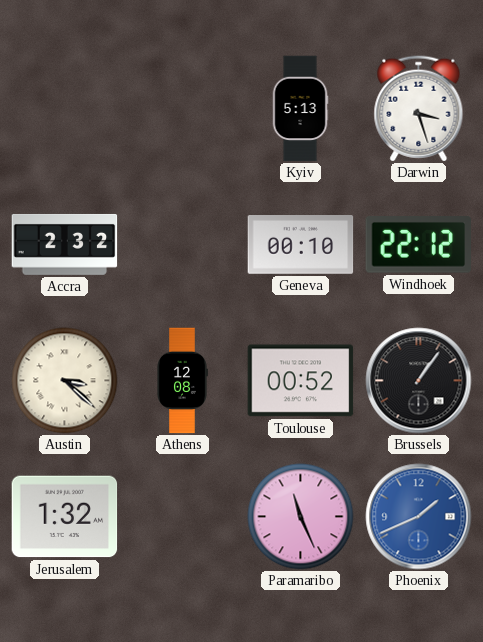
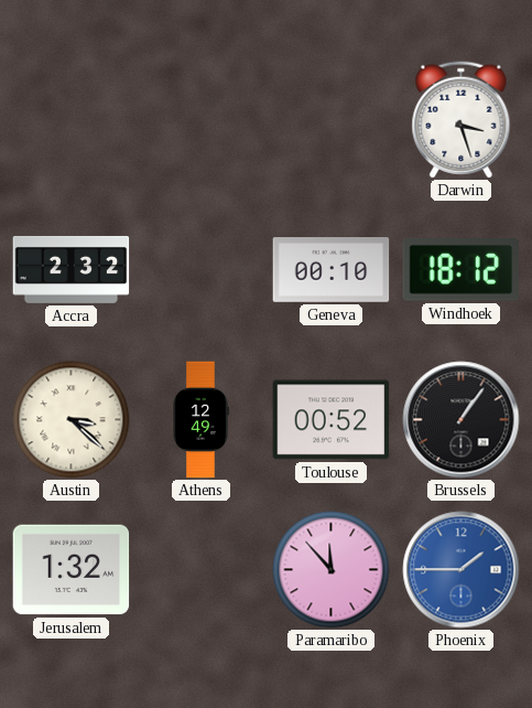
Kyiv: 5:13 -> none (300, 109)
Windhoek: 22:12 -> 18:12 (462, 270)
Athens: 12:08 -> 12:49 (200, 420)
Paramaribo: 11:26 -> 11:53 (332, 570)
Phoenix: 1:41 -> 1:45 (462, 570)
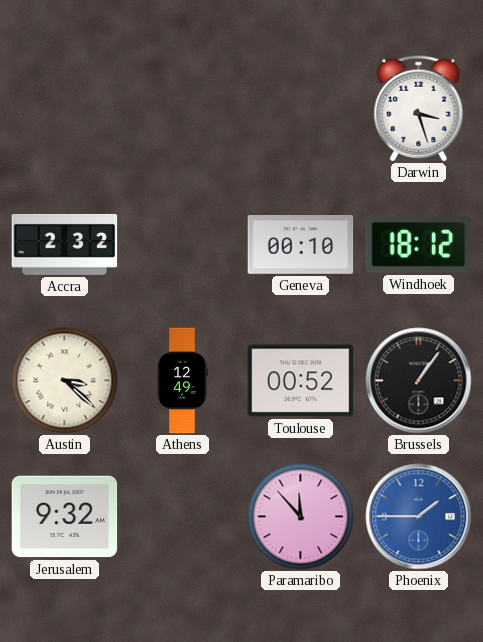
Jerusalem: 1:32 -> 9:32 (65, 517)
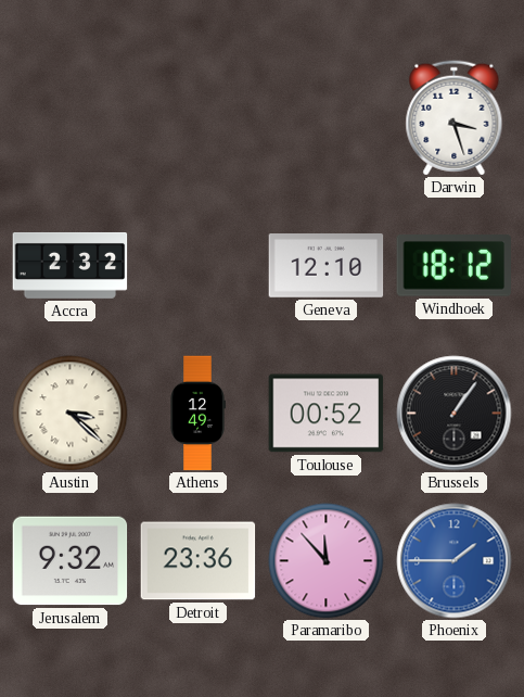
Geneva: 00:10 -> 12:10 (327, 266)
Detroit: none -> 23:36 (199, 561)
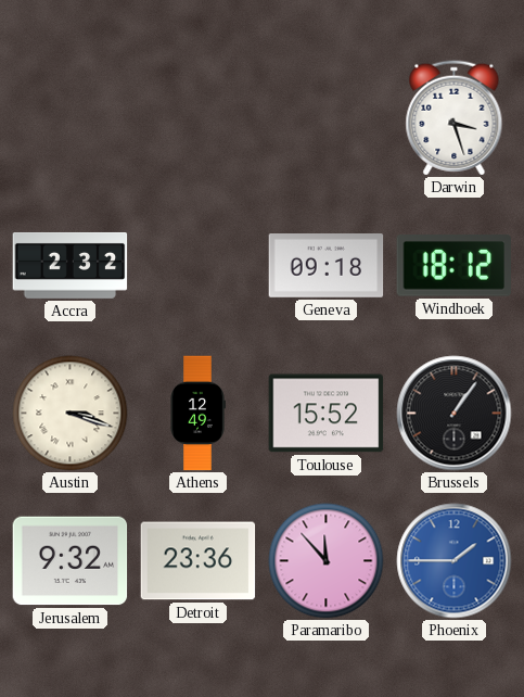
Geneva: 12:10 -> 09:18 (327, 266)
Austin: 3:22 -> 3:18 (71, 414)
Toulouse: 00:52 -> 15:52 (327, 414)
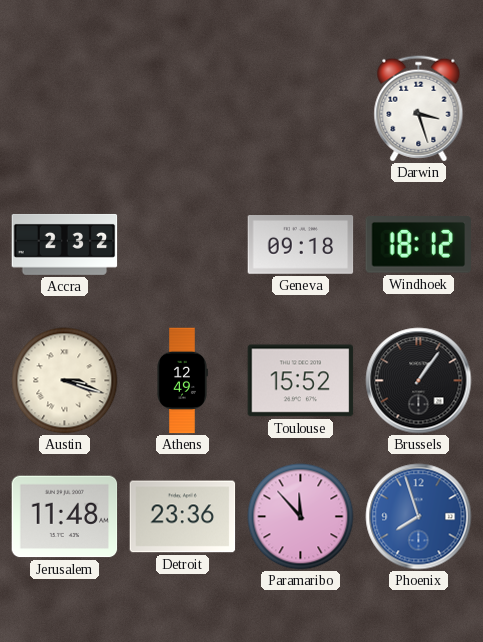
Jerusalem: 9:32 -> 11:48 (65, 517)
Phoenix: 1:45 -> 7:57 (419, 517)
